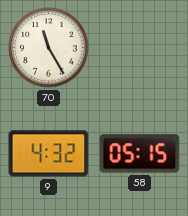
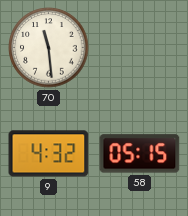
70: 11:25 -> 11:29 (49, 48)
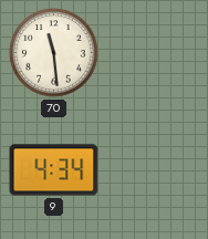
9: 4:32 -> 4:34 (54, 170)
58: 05:15 -> none (140, 154)
